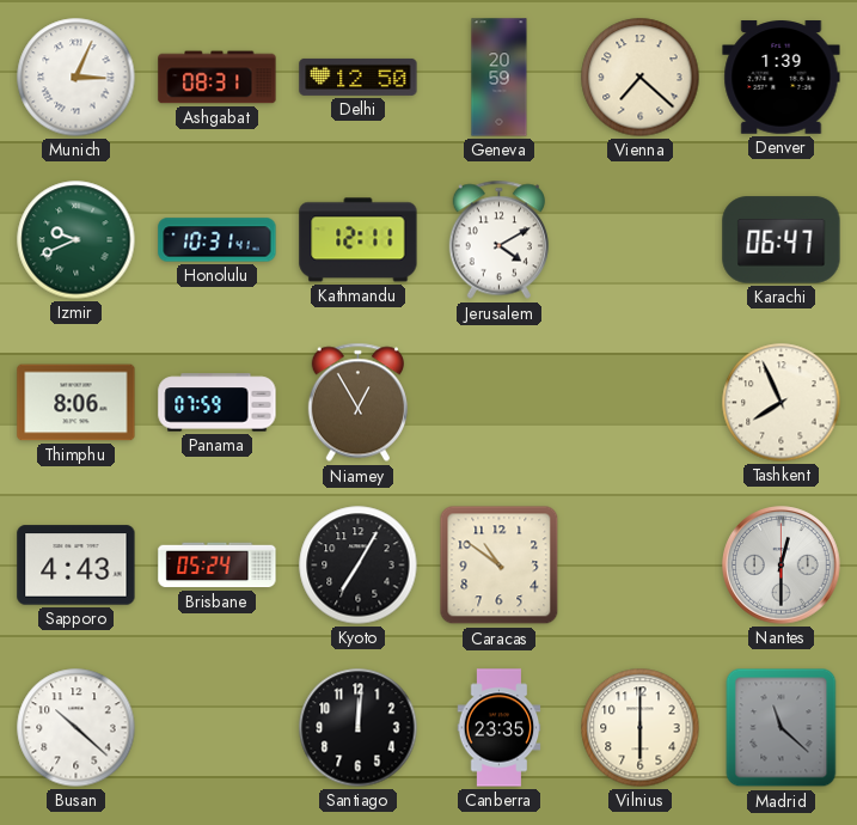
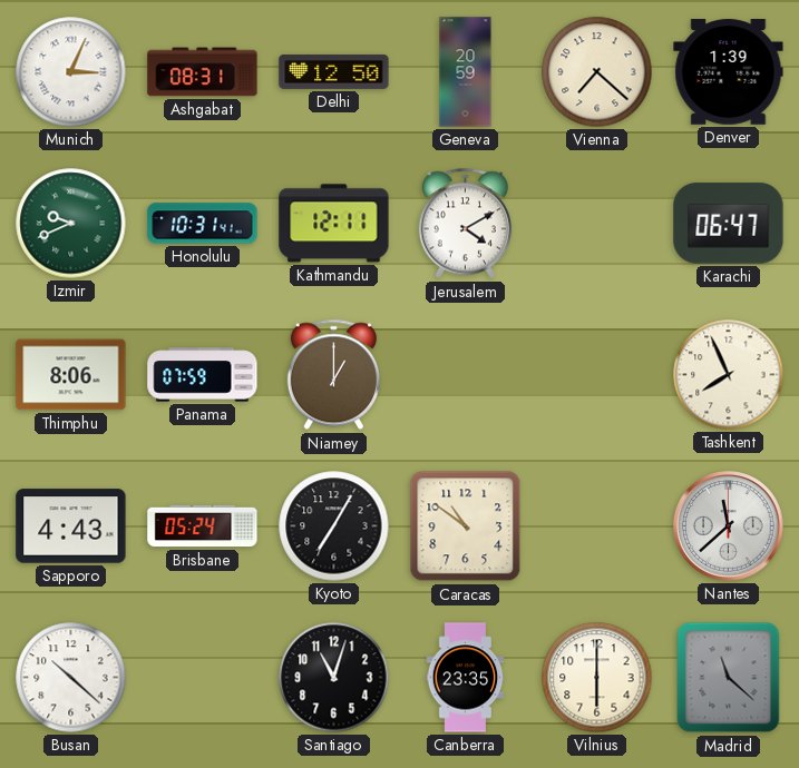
Niamey: 12:55 -> 1:00 (333, 375)
Nantes: 12:30 -> 11:38 (729, 526)
Santiago: 12:01 -> 11:03 (334, 678)
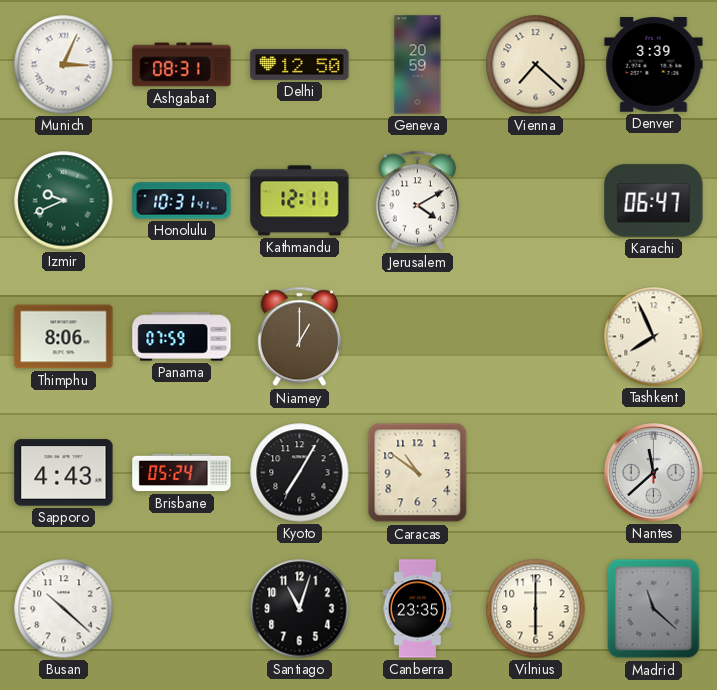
Denver: 1:39 -> 3:39 (654, 65)
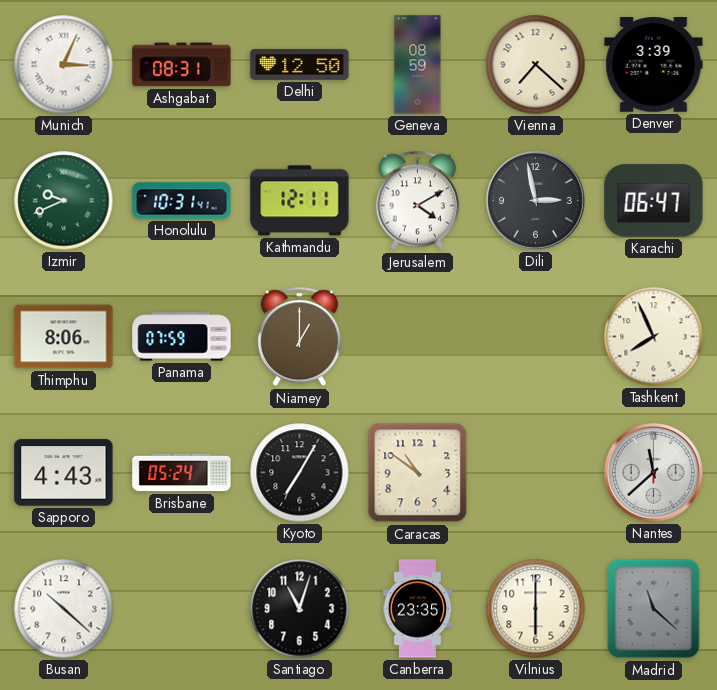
Geneva: 20:59 -> 08:59 (418, 65)
Dili: none -> 2:58 (536, 201)
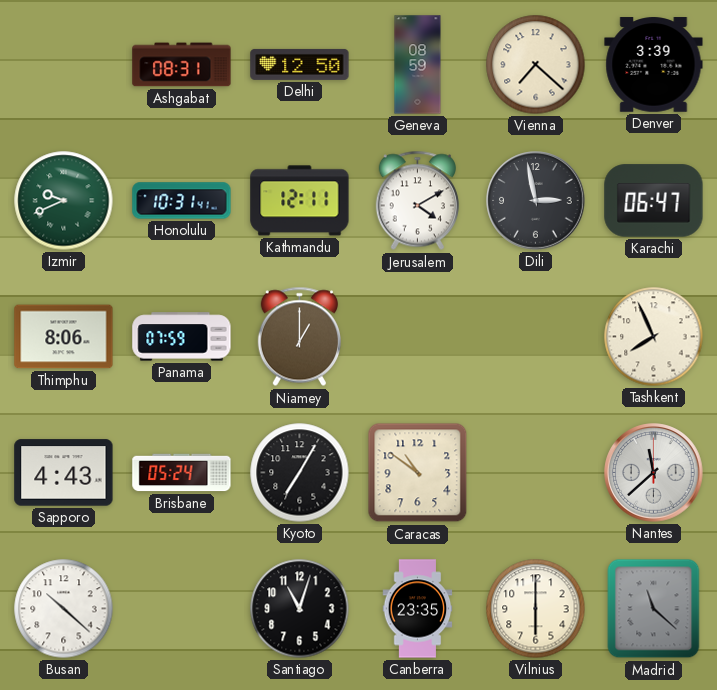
Munich: 3:04 -> none (64, 65)
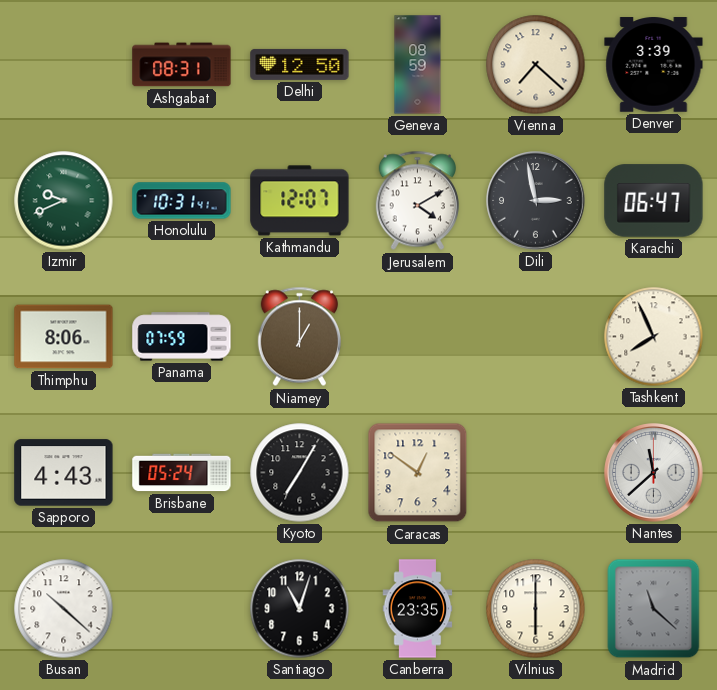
Kathmandu: 12:11 -> 12:07 (300, 201)
Caracas: 10:51 -> 12:51 (418, 473)
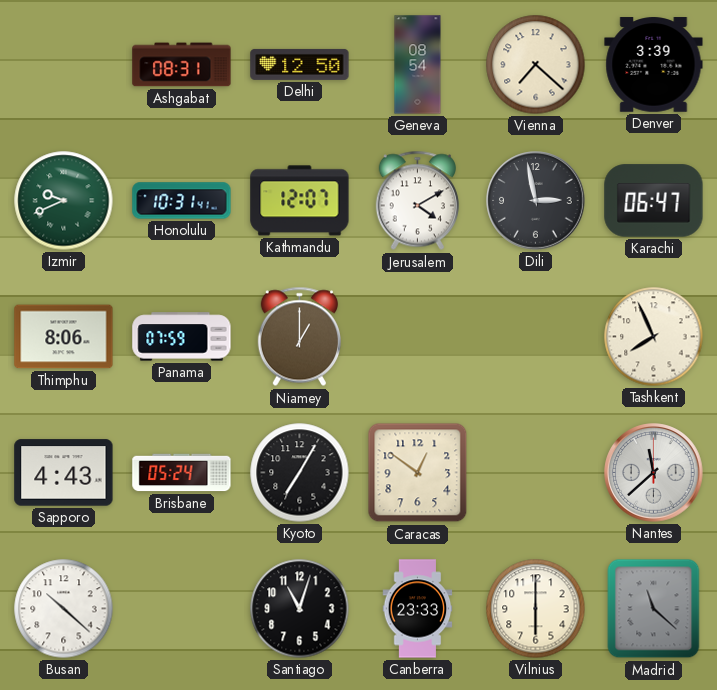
Geneva: 08:59 -> 08:54 (418, 65)
Canberra: 23:35 -> 23:33 (418, 609)
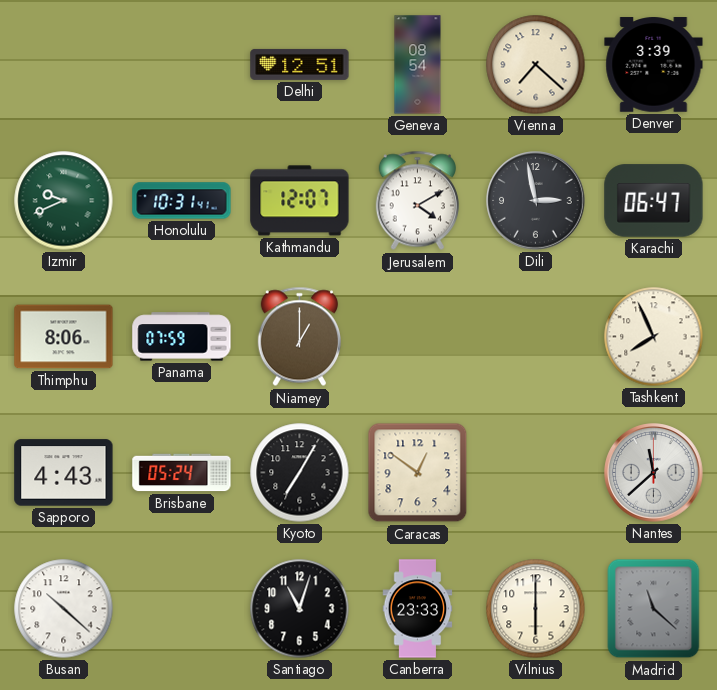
Ashgabat: 08:31 -> none (182, 65)
Delhi: 12:50 -> 12:51 (300, 64)
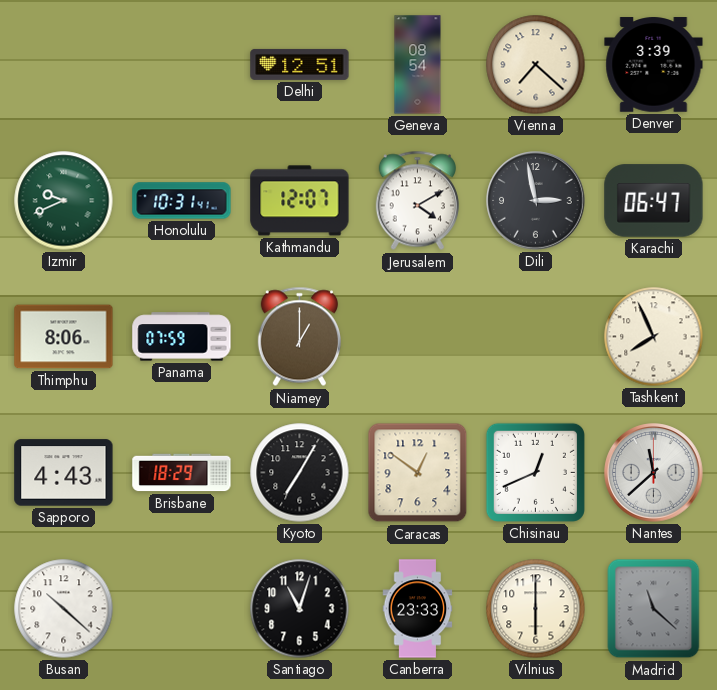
Brisbane: 05:24 -> 18:29 (182, 473)
Chisinau: none -> 12:41 (535, 472)
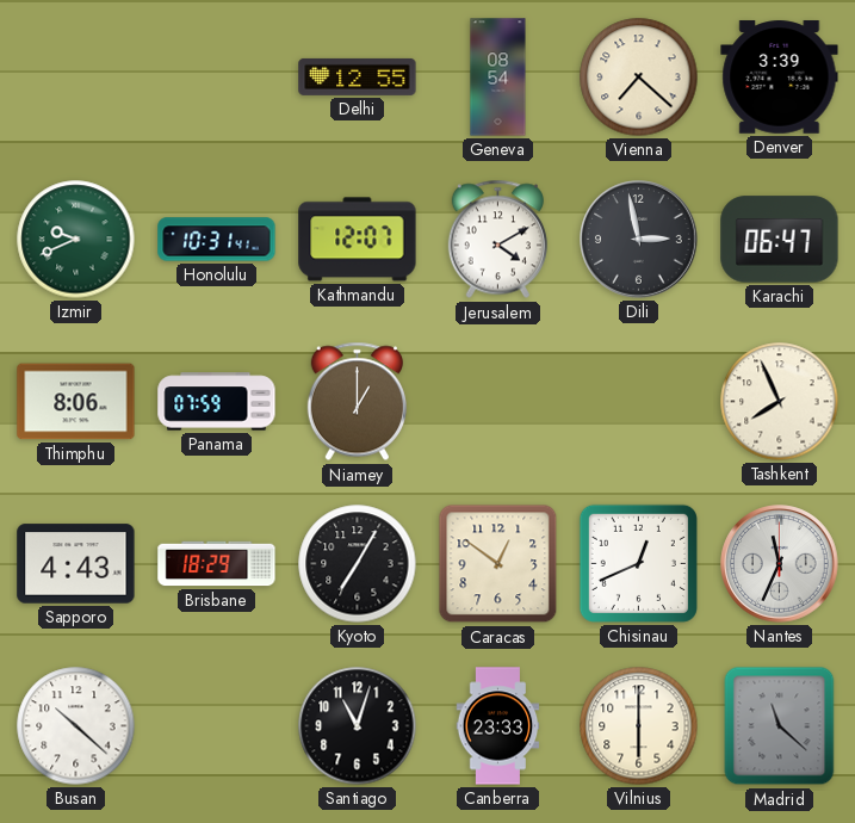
Delhi: 12:51 -> 12:55 (358, 76)
Nantes: 11:38 -> 11:34 (780, 564)
